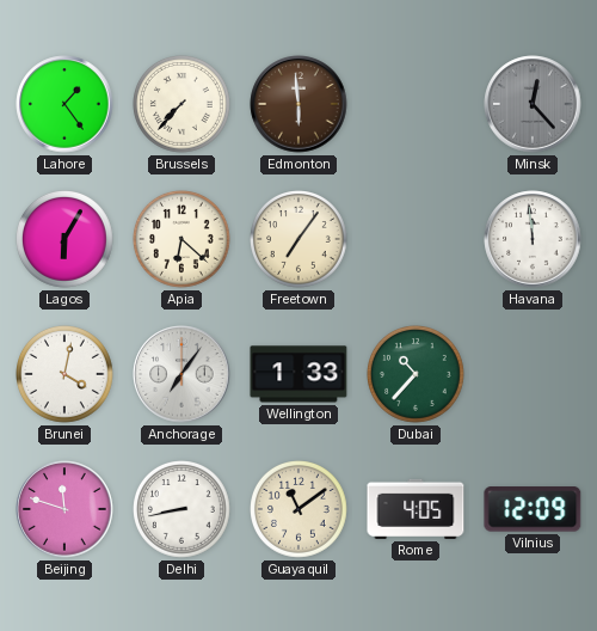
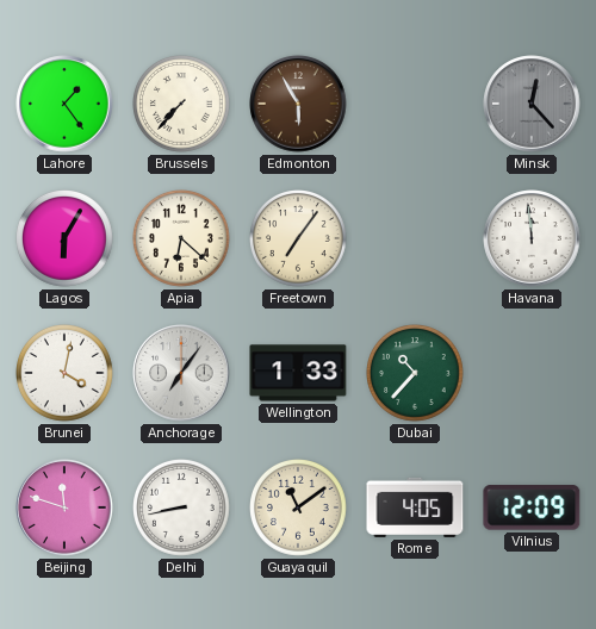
Edmonton: 5:59 -> 5:55 (298, 104)
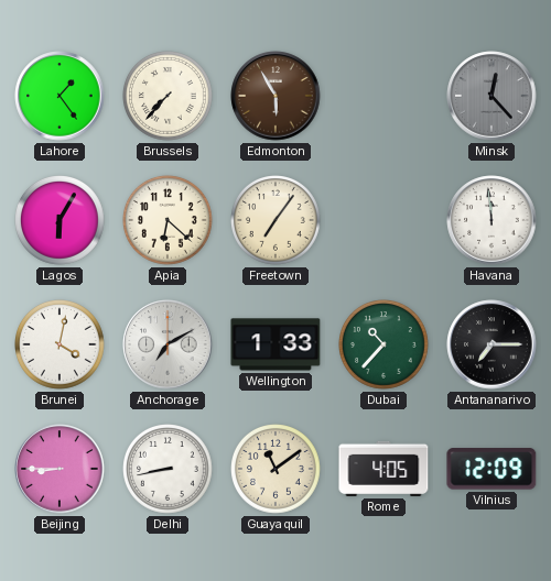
Anchorage: 7:06 -> 7:10 (168, 344)
Antananarivo: none -> 7:15 (491, 344)
Beijing: 11:48 -> 8:45 (60, 469)
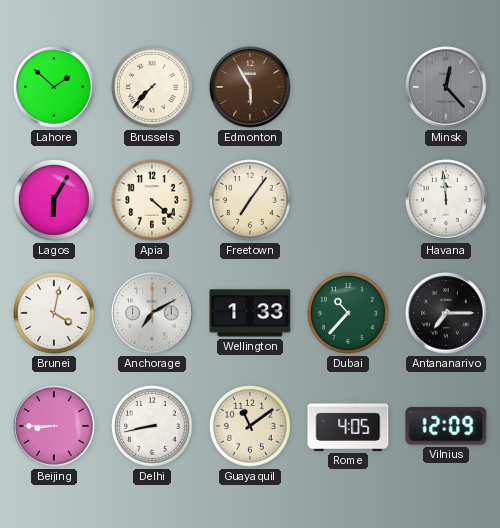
Lahore: 1:24 -> 1:52 (54, 87)
Apia: 6:22 -> 4:22 (153, 201)
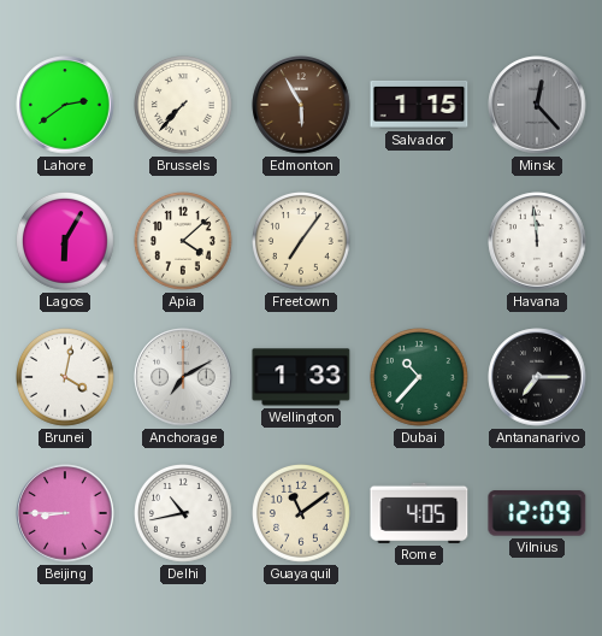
Lahore: 1:52 -> 2:39 (65, 105)
Salvador: none -> 1:15 (419, 105)
Apia: 4:22 -> 4:08 (184, 242)
Delhi: 8:43 -> 10:43 (184, 514)
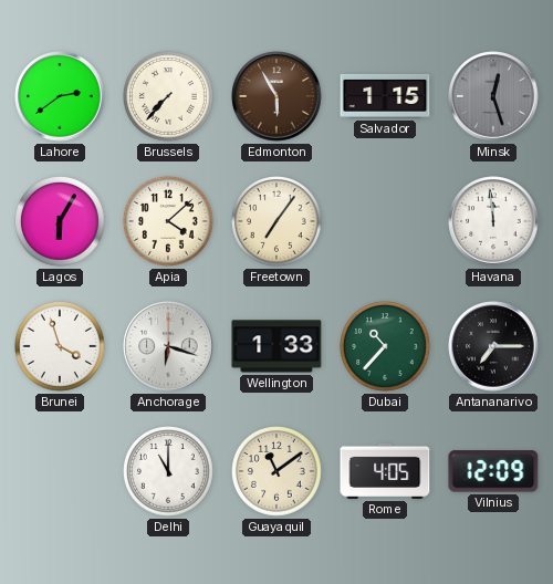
Minsk: 12:23 -> 12:27 (493, 96)
Brunei: 4:02 -> 3:57 (61, 347)
Anchorage: 7:10 -> 6:18 (168, 346)
Beijing: 8:45 -> none (65, 513)
Delhi: 10:43 -> 11:00 (169, 472)
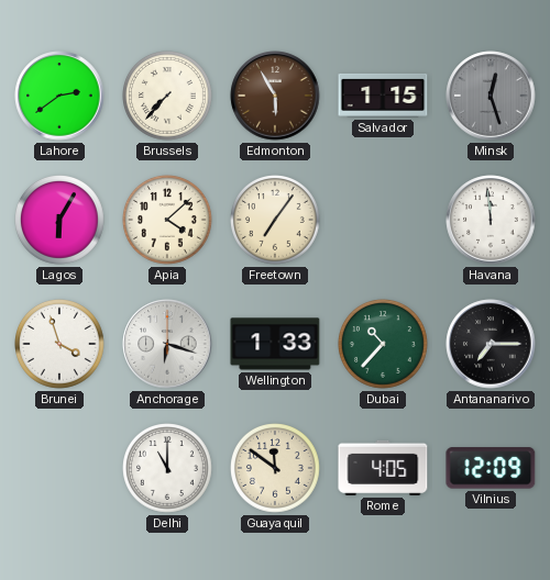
Guayaquil: 11:09 -> 11:51 (276, 469)
